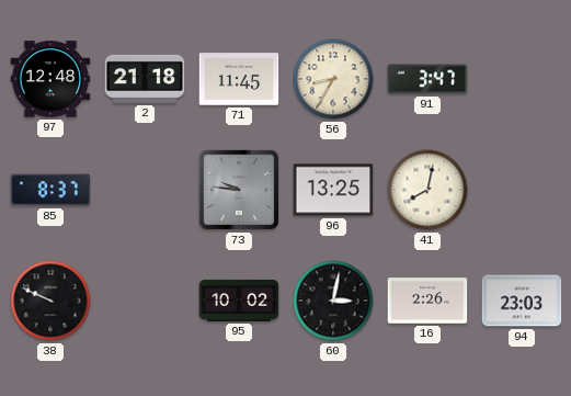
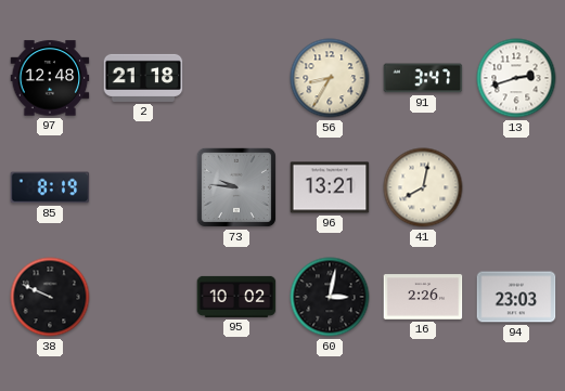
71: 11:45 -> none (239, 79)
13: none -> 2:42 (516, 78)
85: 8:37 -> 8:19 (50, 187)
96: 13:25 -> 13:21 (330, 187)
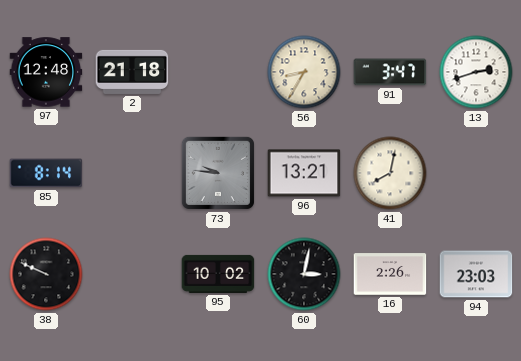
85: 8:19 -> 8:14 (46, 173)
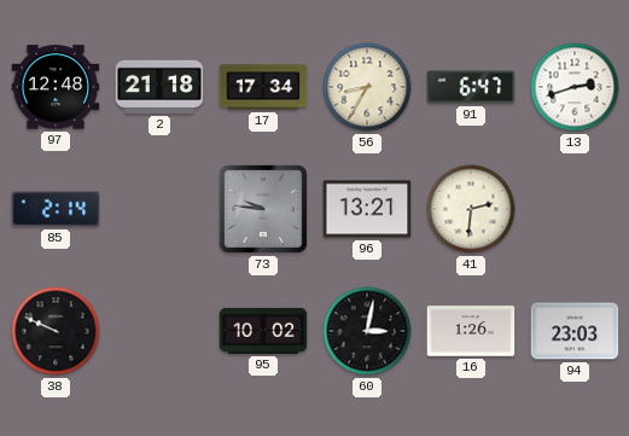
17: none -> 17:34 (263, 87)
91: 3:47 -> 6:47 (471, 87)
85: 8:14 -> 2:14 (56, 209)
41: 8:02 -> 2:31 (471, 209)
16: 2:26 -> 1:26 (471, 331)
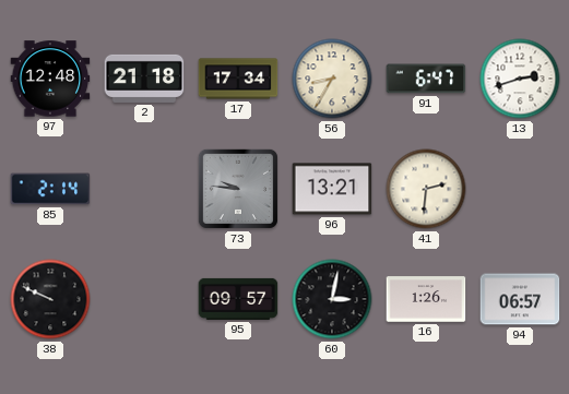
95: 10:02 -> 09:57 (238, 299)
94: 23:03 -> 06:57 (520, 299)
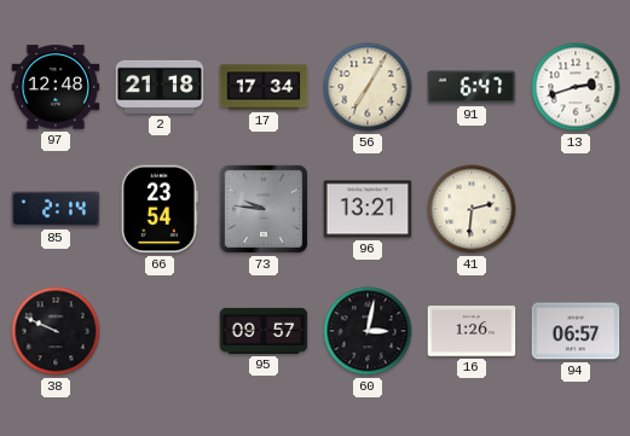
56: 8:35 -> 7:05 (368, 87)
66: none -> 23:54 (160, 209)
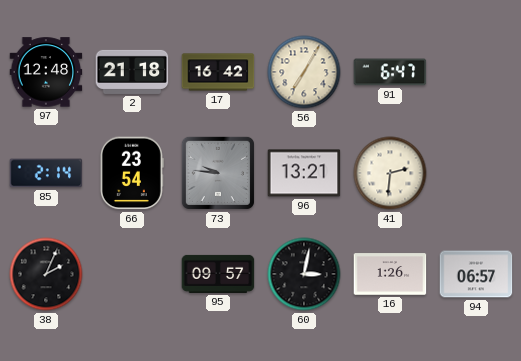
17: 17:34 -> 16:42 (218, 72)
13: 2:42 -> none (576, 87)
38: 9:49 -> 2:04 (46, 274)
